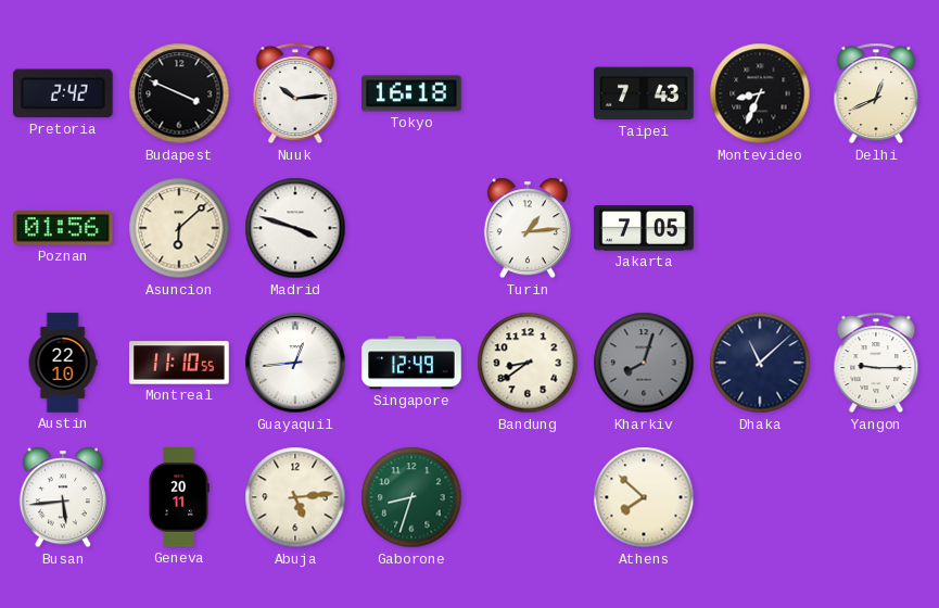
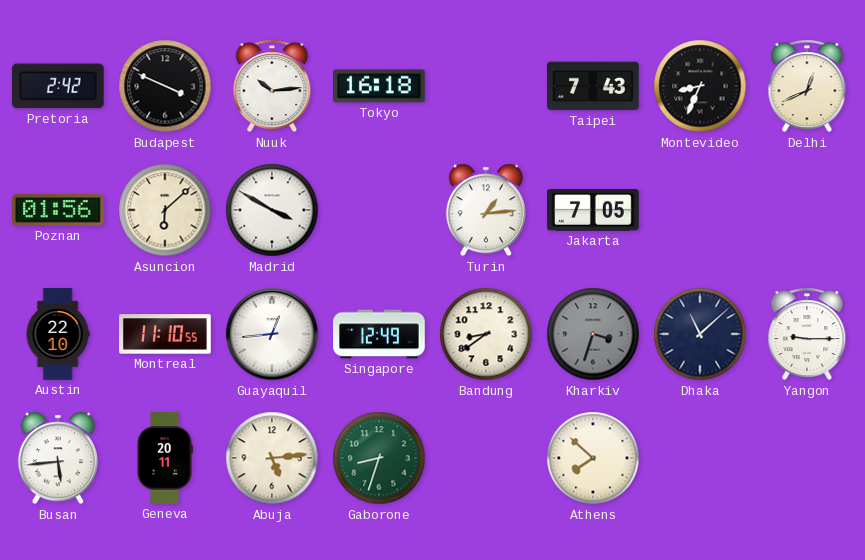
Madrid: 3:48 -> 3:50 (272, 210)
Kharkiv: 8:03 -> 3:33 (593, 334)
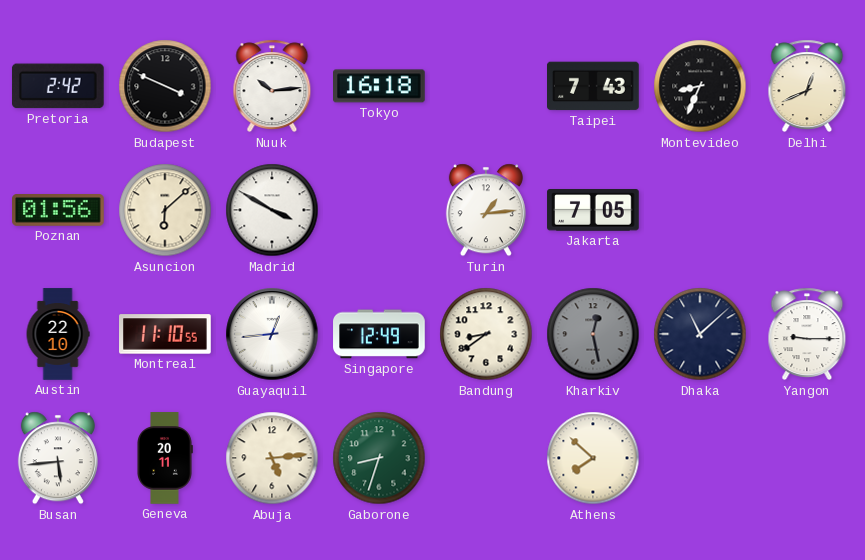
Kharkiv: 3:33 -> 12:28 (593, 334)
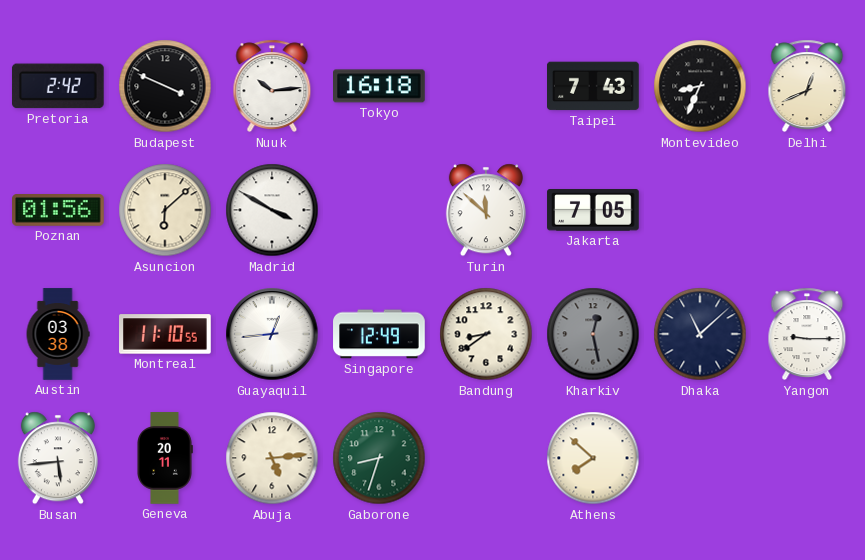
Turin: 1:14 -> 11:52 (486, 210)
Austin: 22:10 -> 03:38 (58, 334)
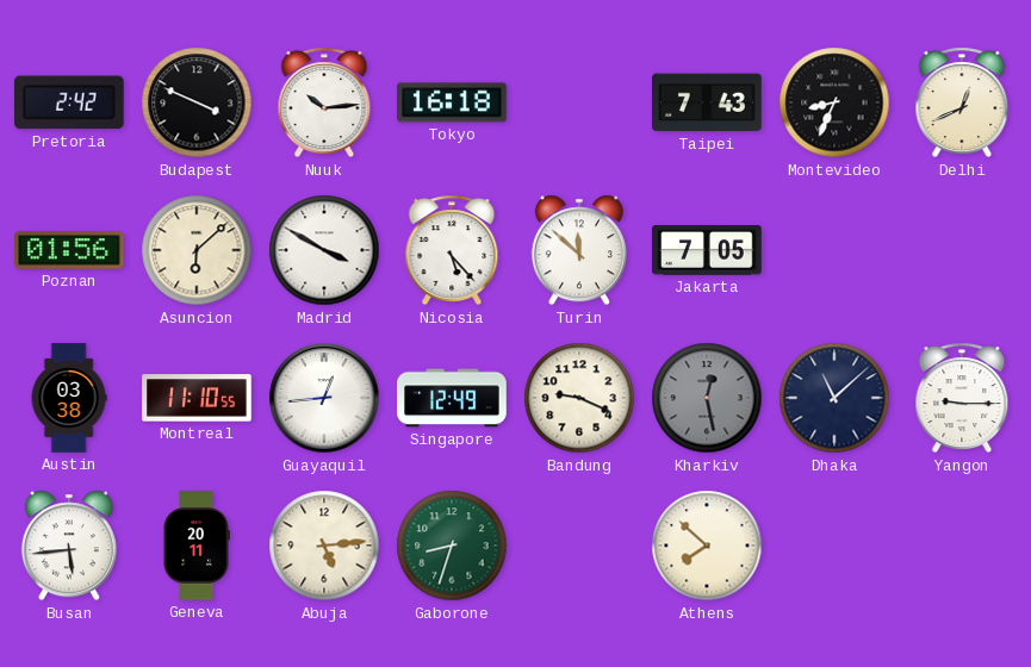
Nicosia: none -> 5:23 (452, 250)
Bandung: 8:39 -> 9:19 (579, 398)
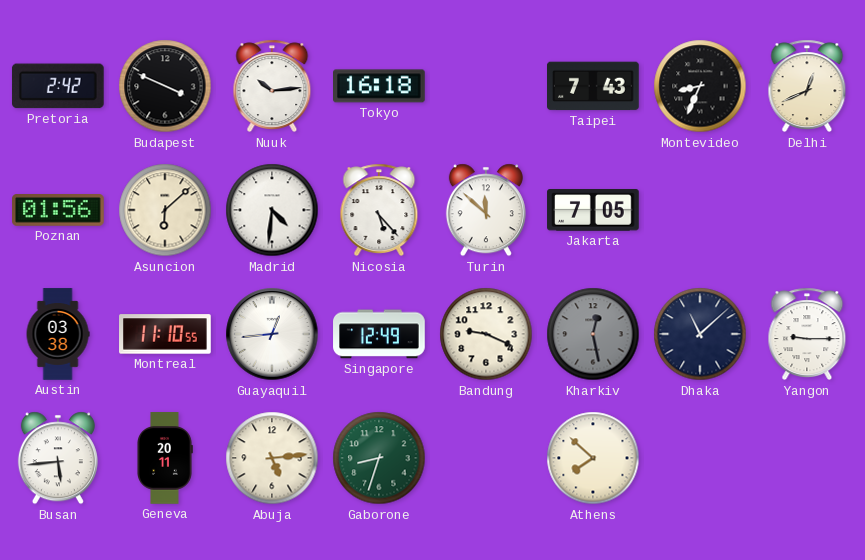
Madrid: 3:50 -> 4:31 (272, 210)
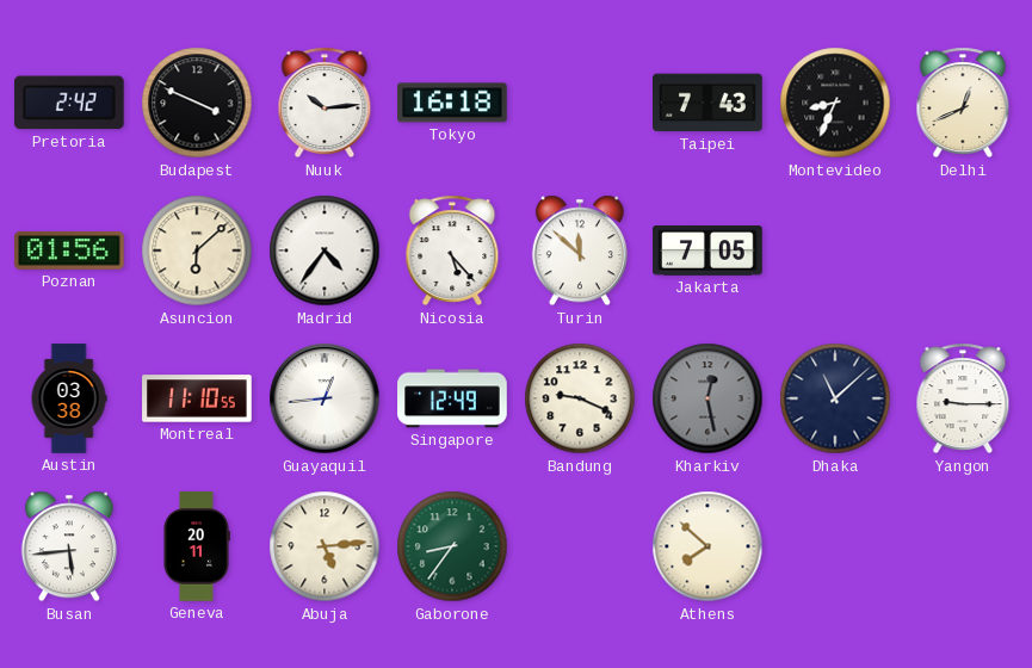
Madrid: 4:31 -> 4:36 (325, 250)
Gaborone: 8:33 -> 8:36 (452, 546)
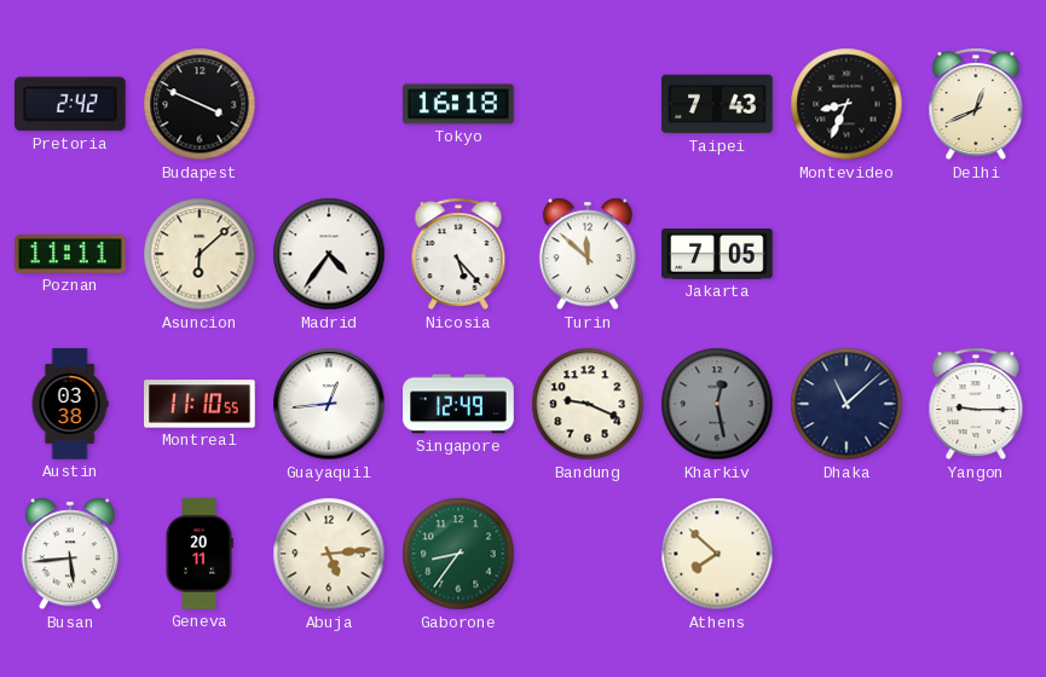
Nuuk: 10:14 -> none (325, 103)
Poznan: 01:56 -> 11:11 (70, 255)
